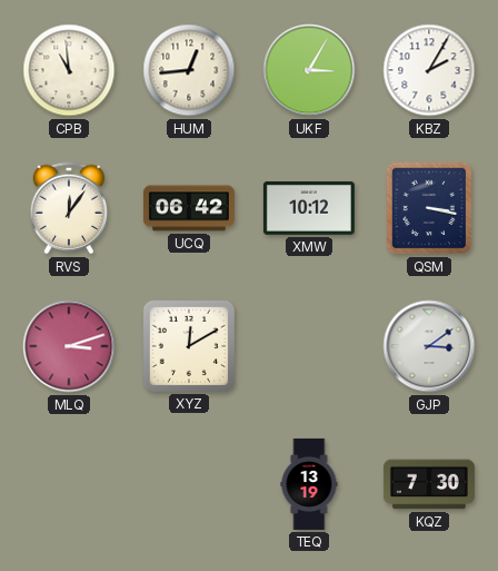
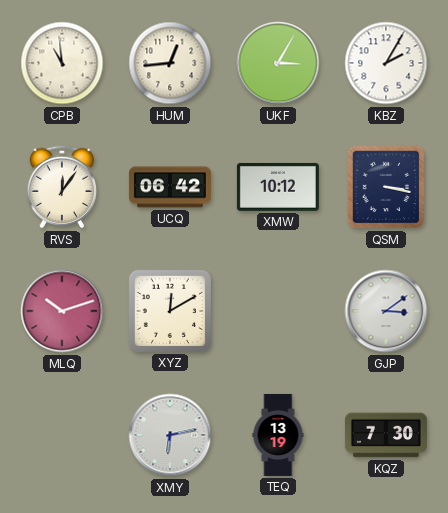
MLQ: 3:12 -> 10:12 (62, 311)
XMY: none -> 6:13 (170, 435)
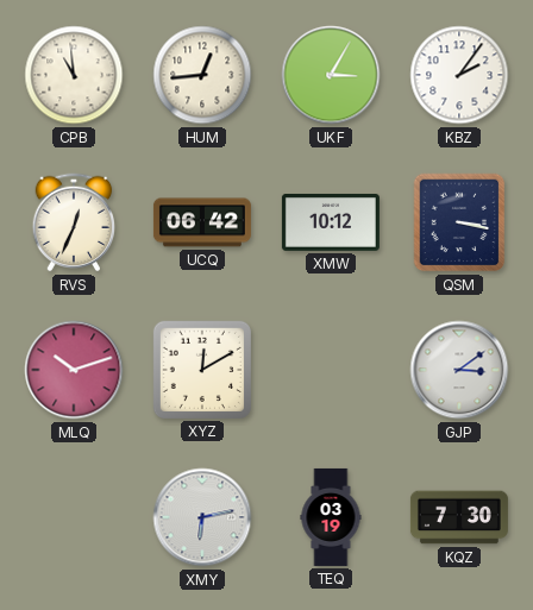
KBZ: 2:05 -> 2:06 (459, 75)
RVS: 12:06 -> 12:34 (74, 222)
TEQ: 13:19 -> 03:19 (331, 517)
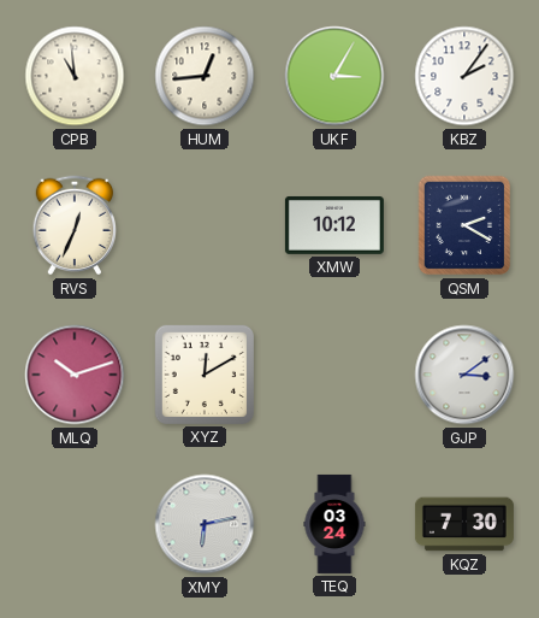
UCQ: 06:42 -> none (202, 222)
QSM: 3:17 -> 2:20 (464, 225)
TEQ: 03:19 -> 03:24 (334, 524)
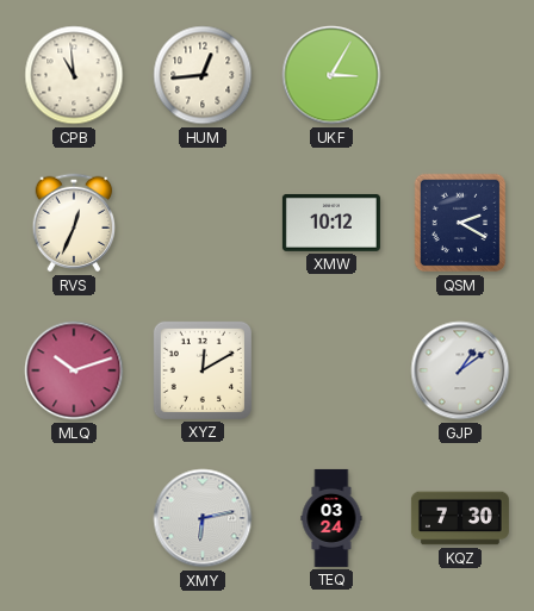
KBZ: 2:06 -> none (464, 76)
GJP: 3:09 -> 1:09 (460, 370)
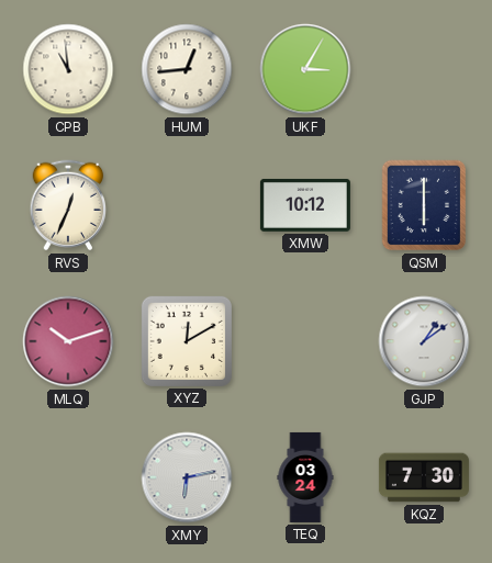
QSM: 2:20 -> 6:00 (424, 205)
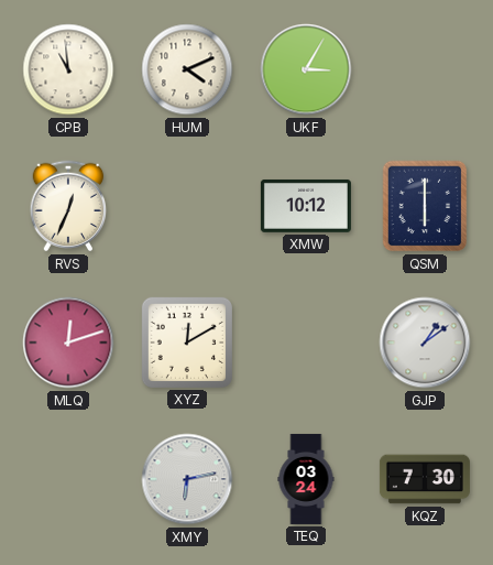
HUM: 12:44 -> 4:11 (187, 69)
MLQ: 10:12 -> 12:12 (68, 343)
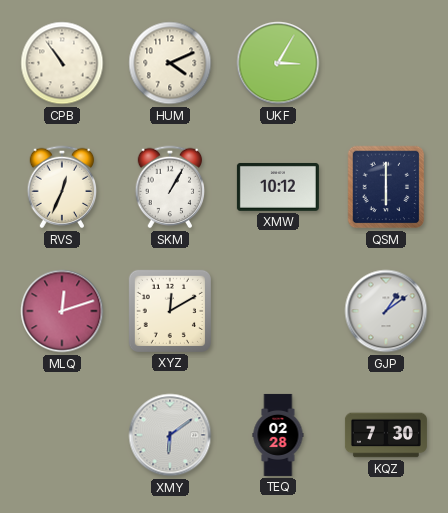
CPB: 10:59 -> 10:54 (62, 63)
SKM: none -> 1:05 (170, 187)
XMY: 6:13 -> 6:09 (170, 435)
TEQ: 03:24 -> 02:28 (278, 435)
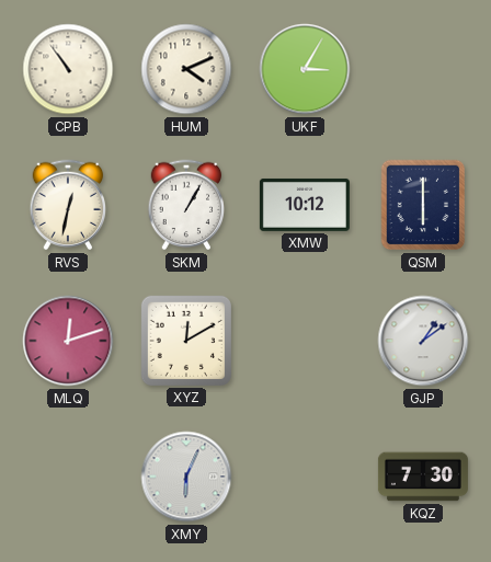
RVS: 12:34 -> 12:32 (68, 205)
XMY: 6:09 -> 6:04 (186, 477)
TEQ: 02:28 -> none (278, 435)
